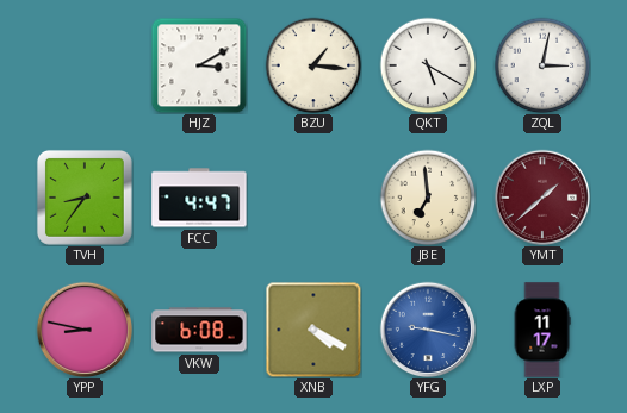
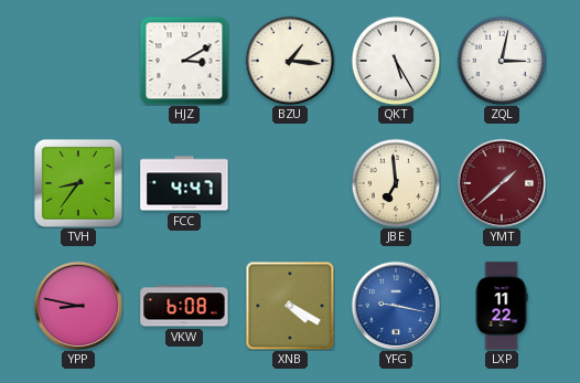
QKT: 5:20 -> 5:25 (396, 61)
LXP: 11:17 -> 11:22 (502, 306)
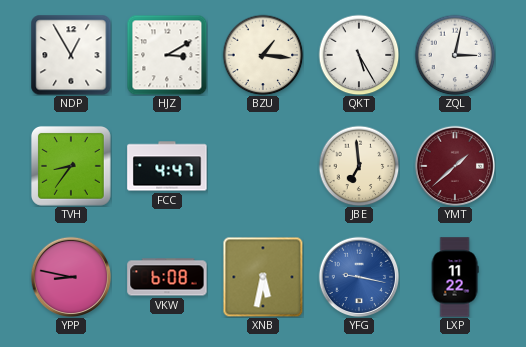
NDP: none -> 12:55 (71, 55)
XNB: 4:20 -> 5:32 (263, 277)
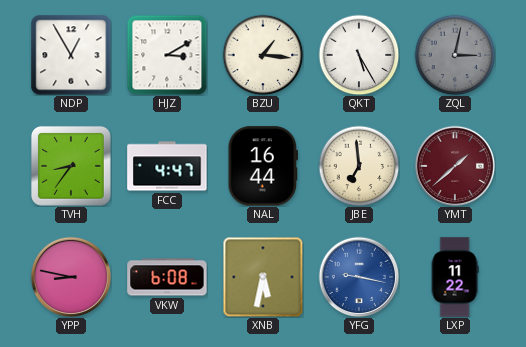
ZQL dial: white -> grey (455, 55)
NAL: none -> 16:44 (263, 166)
